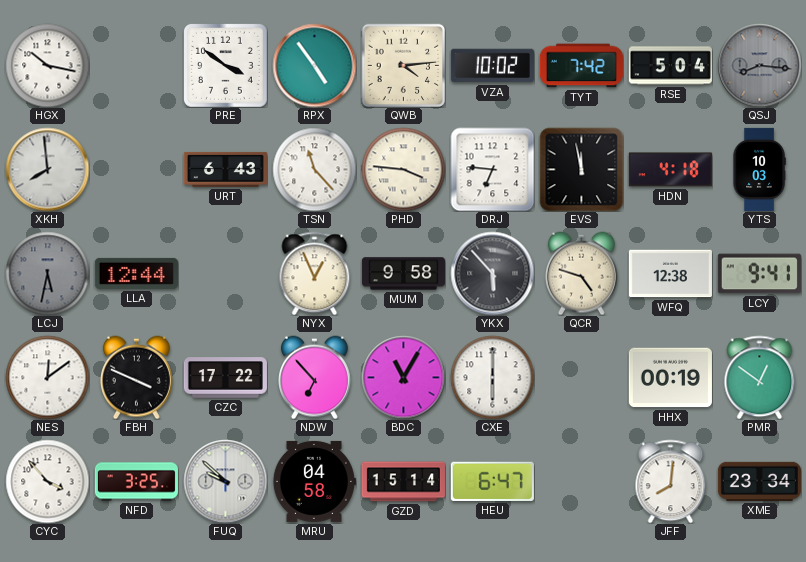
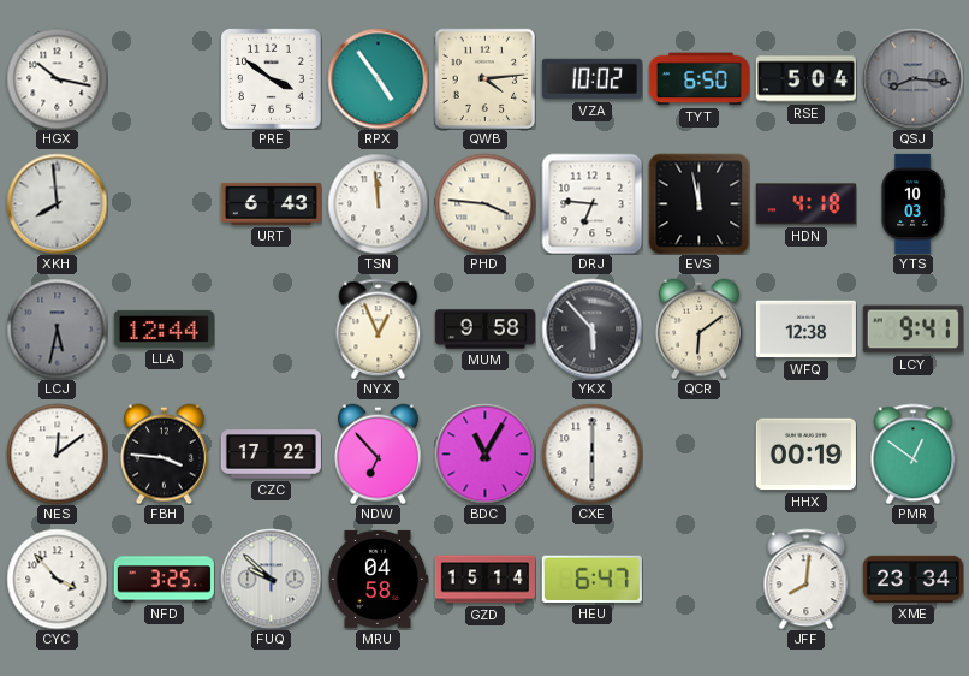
TYT: 7:42 -> 6:50 (698, 79)
TSN: 11:23 -> 11:59 (378, 203)
QCR: 4:48 -> 6:09 (698, 328)
FBH: 3:49 -> 3:46 (164, 453)
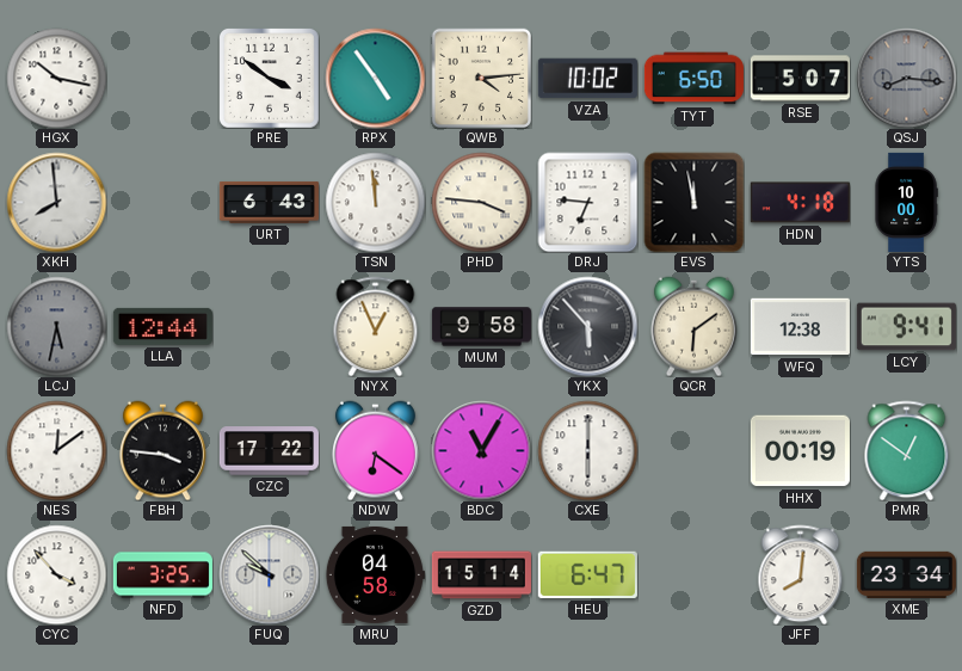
RSE: 5:04 -> 5:07 (800, 79)
YTS: 10:03 -> 10:00 (906, 202)
NDW: 6:53 -> 6:21 (375, 450)
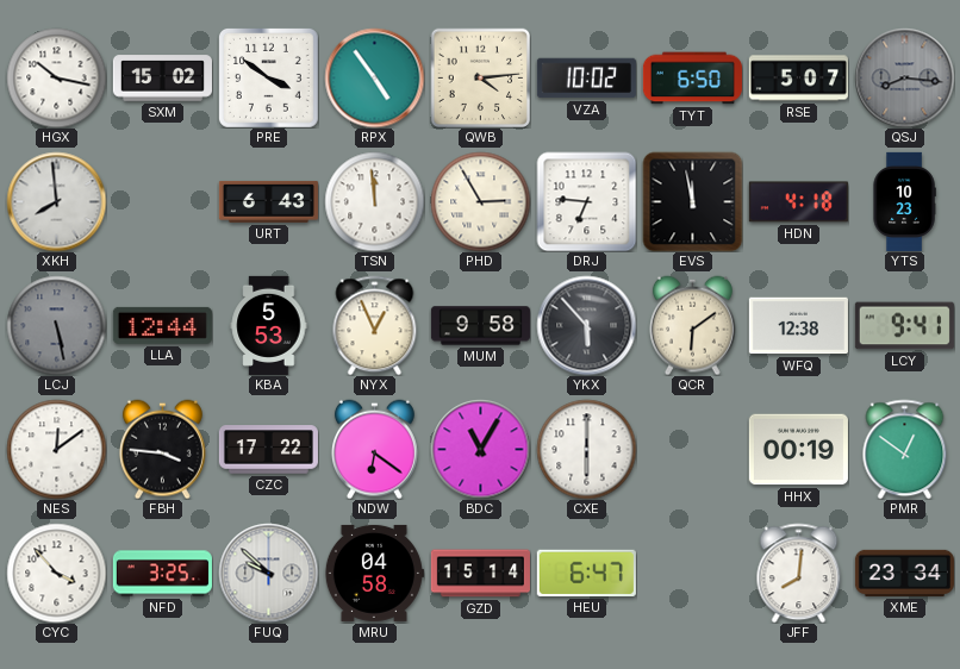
SXM: none -> 15:02 (162, 79)
PHD: 3:46 -> 2:55 (480, 201)
YTS: 10:00 -> 10:23 (904, 201)
LCJ: 5:32 -> 5:28 (56, 325)
KBA: none -> 5:53 (269, 325)
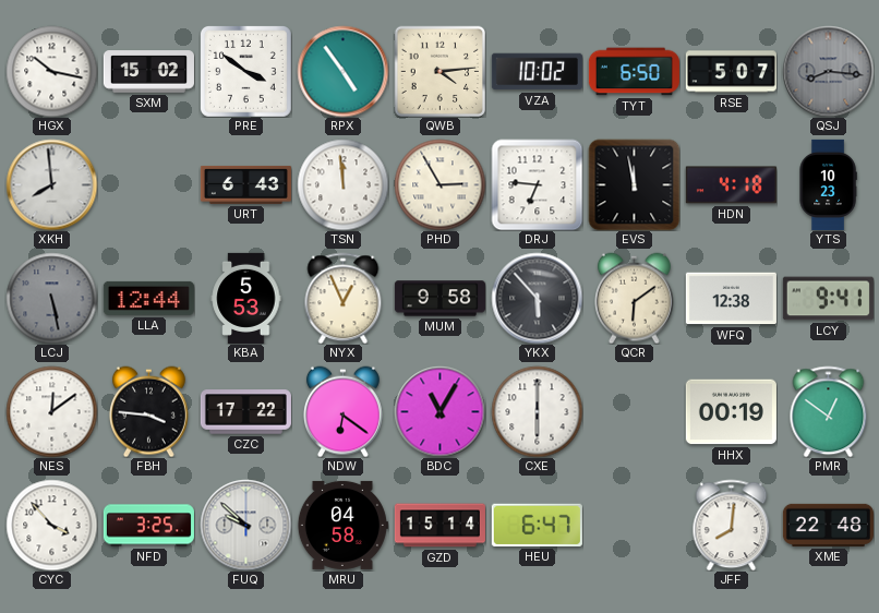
XME: 23:34 -> 22:48 (828, 525)
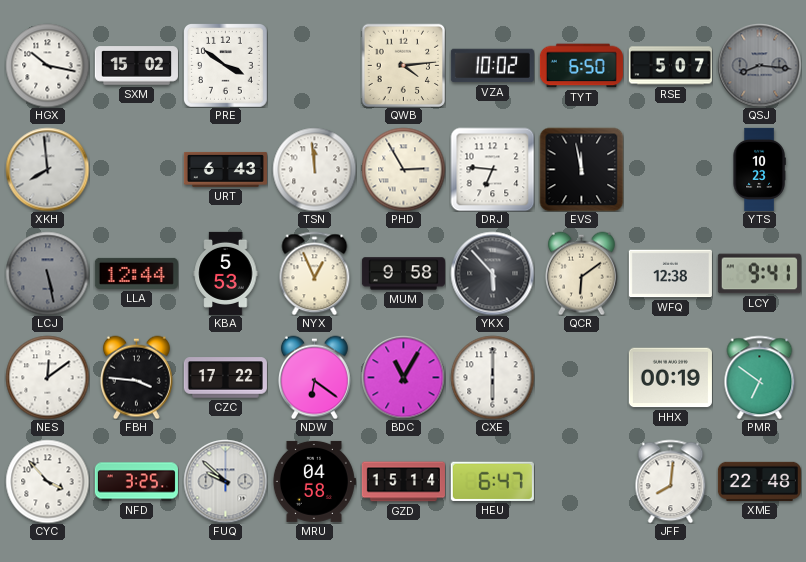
RPX: 4:54 -> none (342, 71)
HDN: 4:18 -> none (731, 185)
PMR: 12:51 -> 6:51 (760, 377)
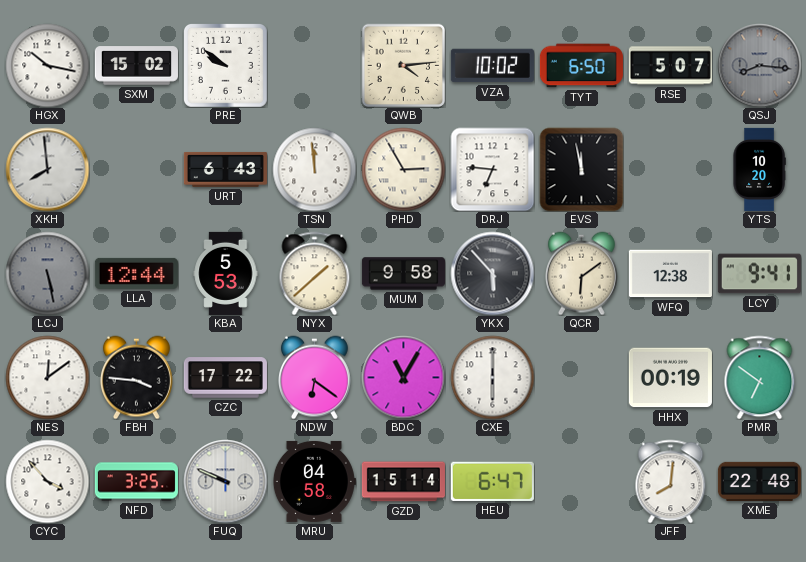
PRE: 3:51 -> 9:51 (225, 65)
YTS: 10:23 -> 10:20 (759, 169)
NYX: 12:56 -> 1:38 (315, 273)
FUQ: 9:52 -> 9:49 (225, 481)
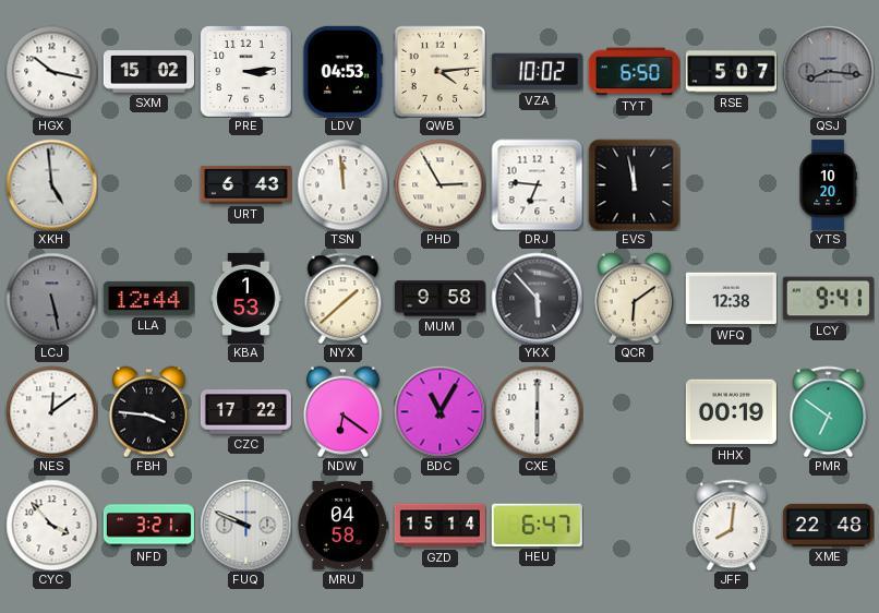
PRE: 9:51 -> 3:14 (245, 71)
LDV: none -> 04:53 (344, 71)
XKH: 7:59 -> 4:59 (51, 184)
KBA: 5:53 -> 1:53 (246, 298)
NFD: 3:25 -> 3:21 (148, 526)
